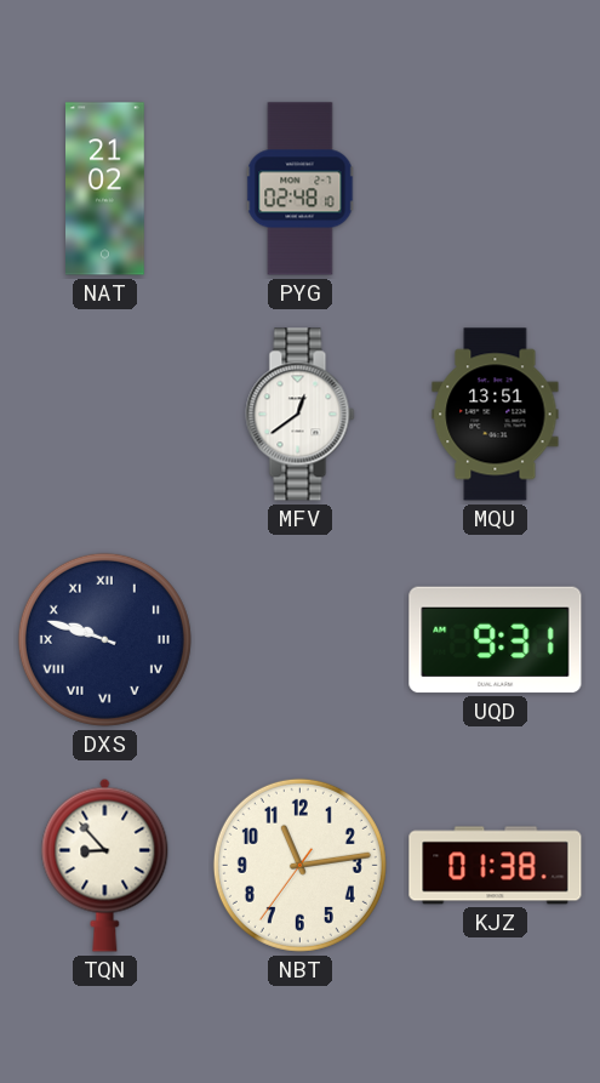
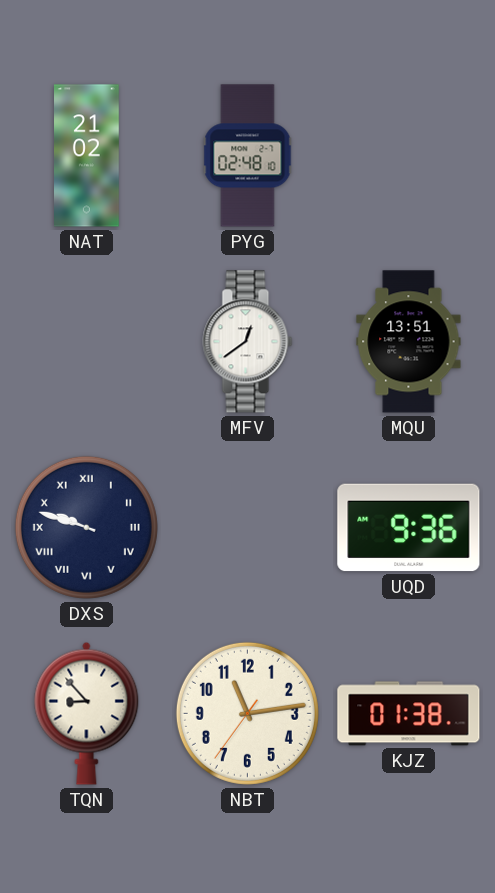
UQD: 9:31 -> 9:36 (409, 528)
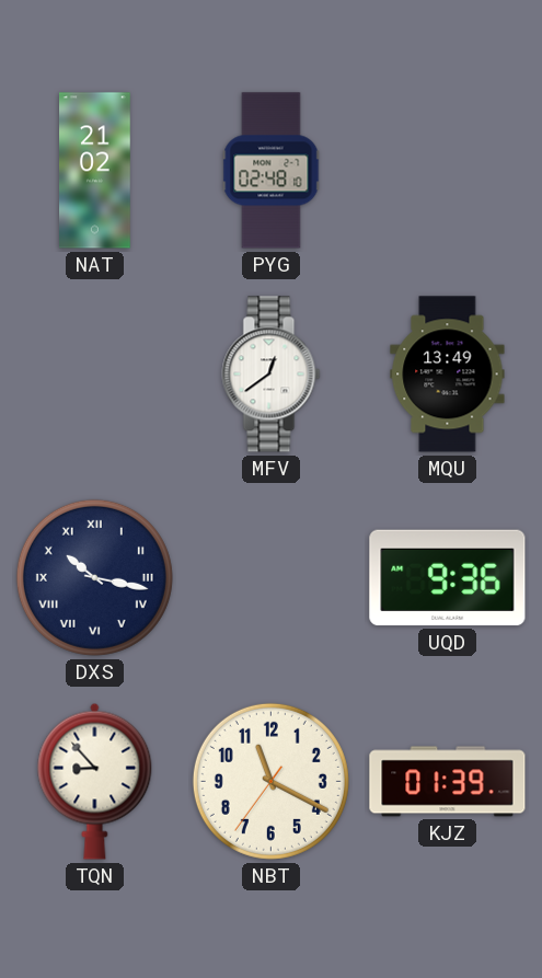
MQU: 13:51 -> 13:49 (448, 375)
DXS: 9:48 -> 10:17 (94, 577)
NBT: 11:13 -> 11:19 (270, 781)
KJZ: 01:38 -> 01:39 (448, 782)
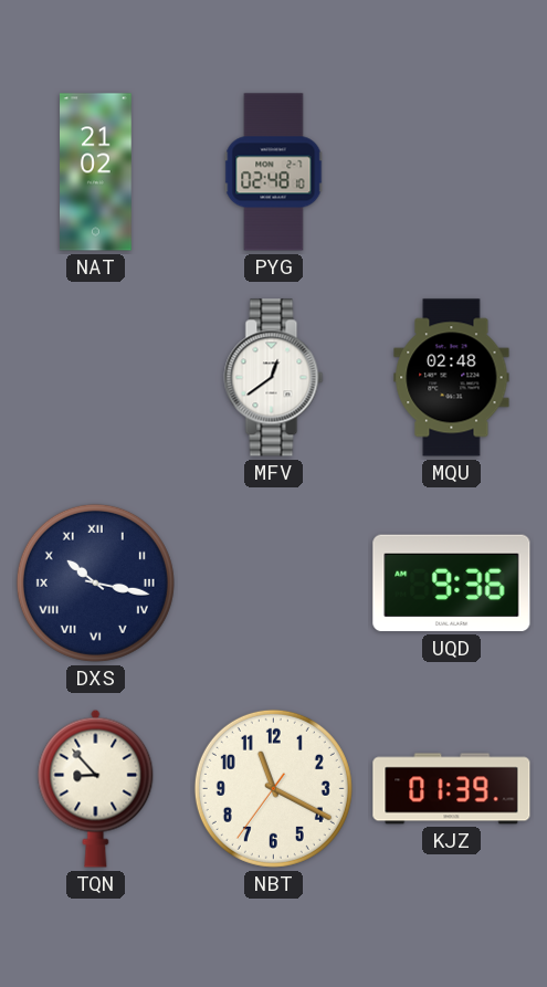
MQU: 13:49 -> 02:48 (452, 378)
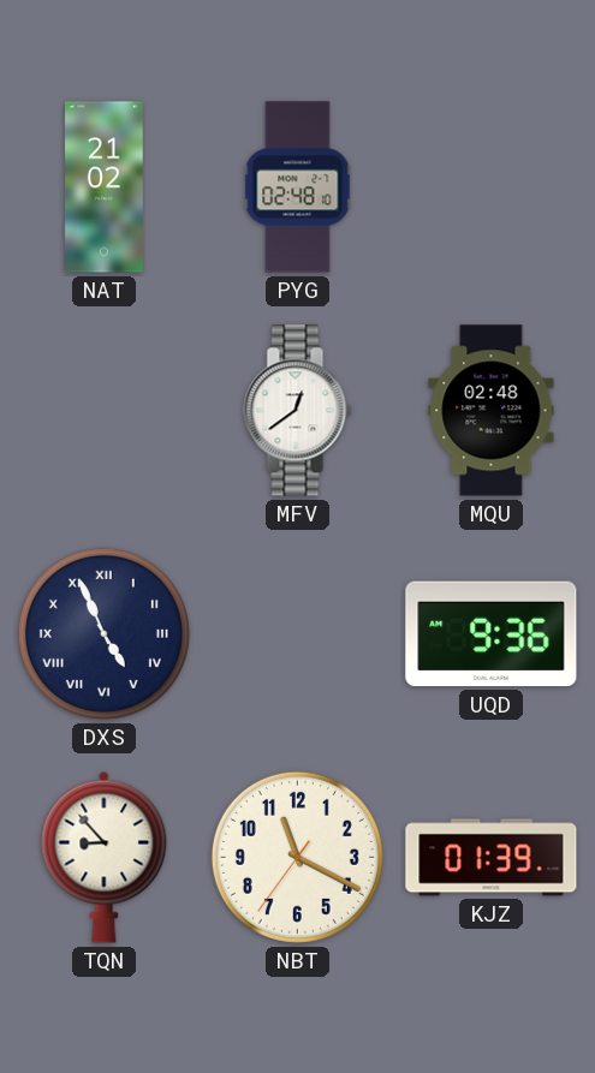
DXS: 10:17 -> 4:56 (103, 633)
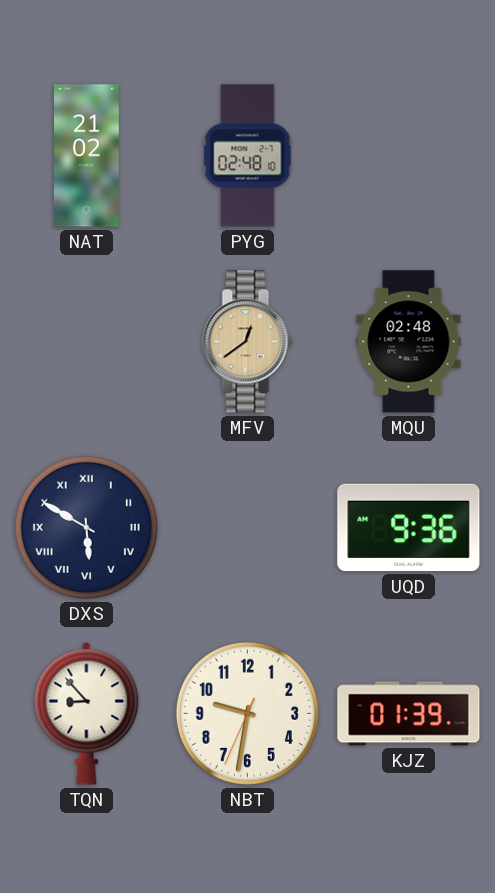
MFV dial: white -> champagne (248, 342)
DXS: 4:56 -> 5:50 (86, 527)
NBT: 11:19 -> 9:31 (247, 713)
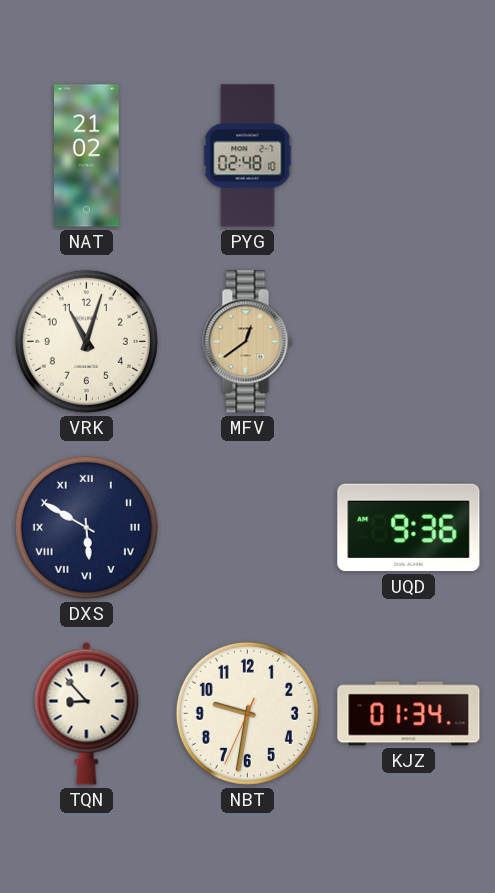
VRK: none -> 11:03 (86, 341)
MQU: 02:48 -> none (409, 342)
KJZ: 01:39 -> 01:34 (409, 714)
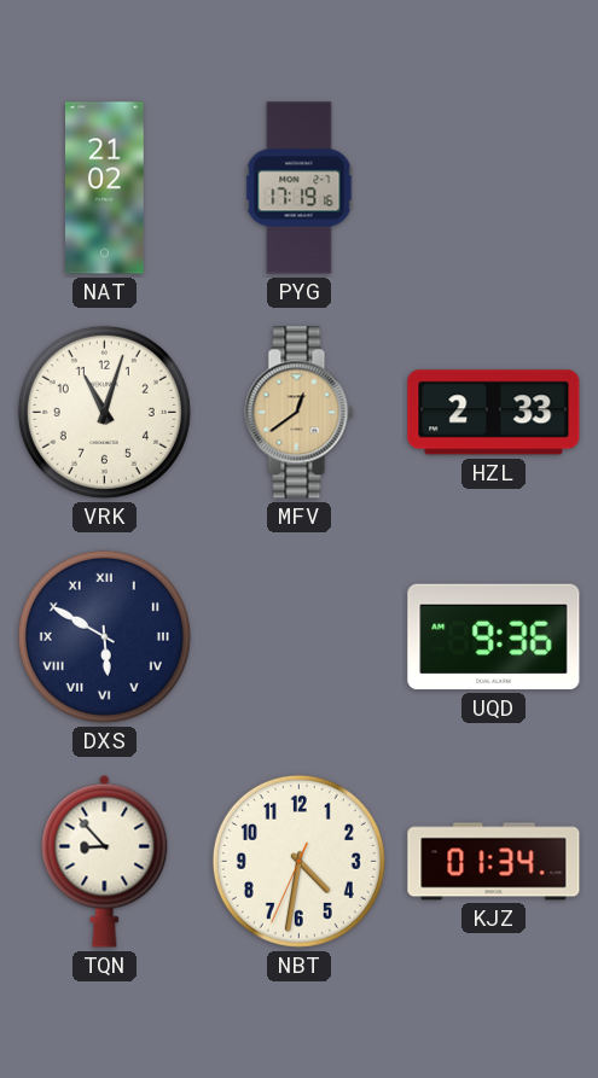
PYG: 02:48 -> 17:19 (300, 188)
HZL: none -> 2:33 (494, 413)
NBT: 9:31 -> 4:31 (298, 861)
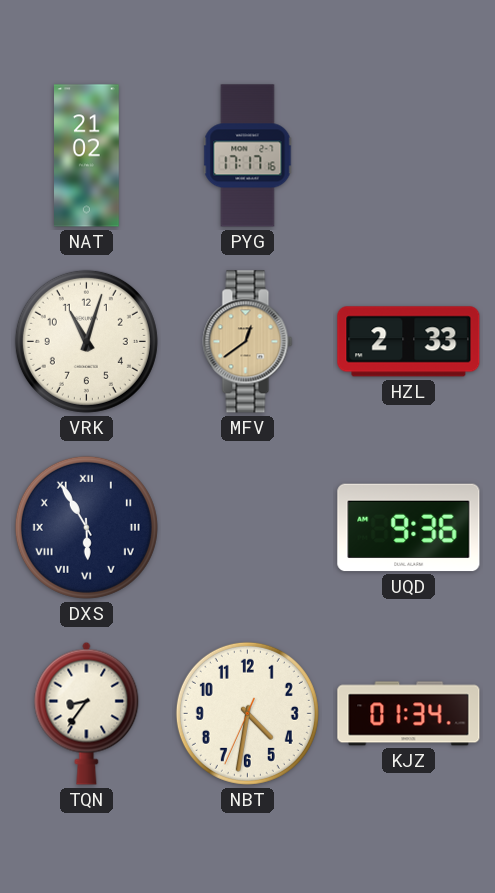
PYG: 17:19 -> 17:17 (248, 156)
DXS: 5:50 -> 5:55 (86, 527)
TQN: 8:53 -> 8:36 (87, 713)
